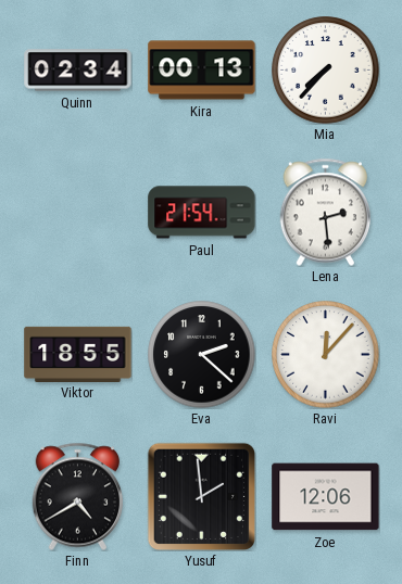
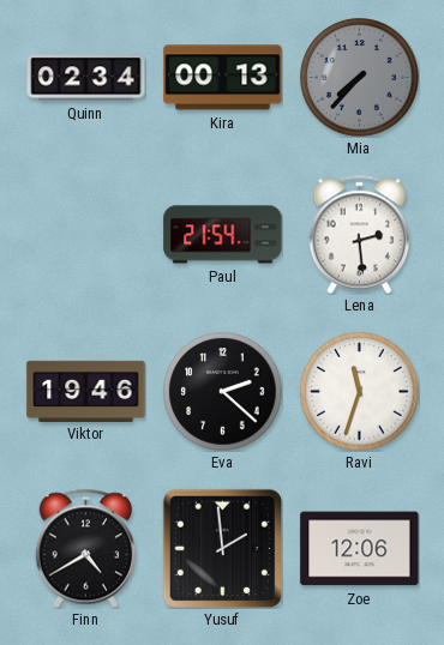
Mia dial: white -> grey (360, 78)
Viktor: 18:55 -> 19:46 (86, 391)
Ravi: 12:07 -> 11:33 (360, 392)
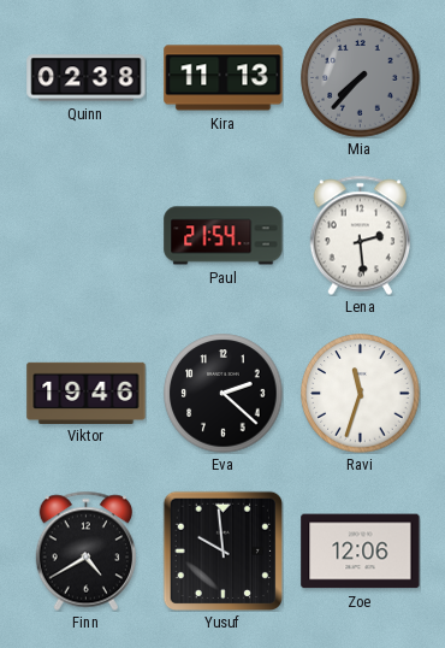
Quinn: 02:34 -> 02:38 (87, 78)
Kira: 00:13 -> 11:13 (224, 78)
Yusuf: 1:59 -> 9:59 (222, 550)
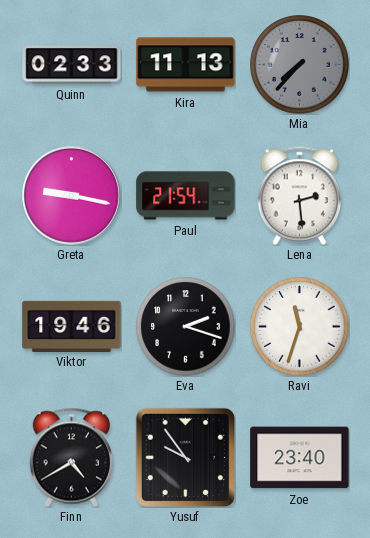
Quinn: 02:38 -> 02:33 (72, 65)
Greta: none -> 9:17 (72, 196)
Eva: 2:22 -> 2:18 (186, 327)
Yusuf: 9:59 -> 9:54 (185, 457)
Zoe: 12:06 -> 23:40 (300, 458)
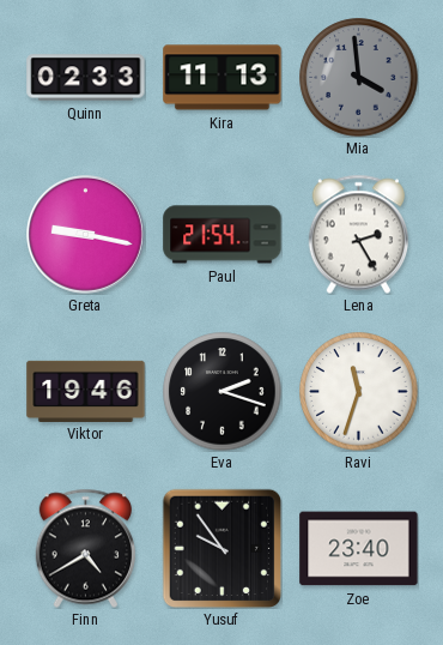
Mia: 7:37 -> 3:59 (359, 78)
Lena: 2:29 -> 2:25 (358, 234)
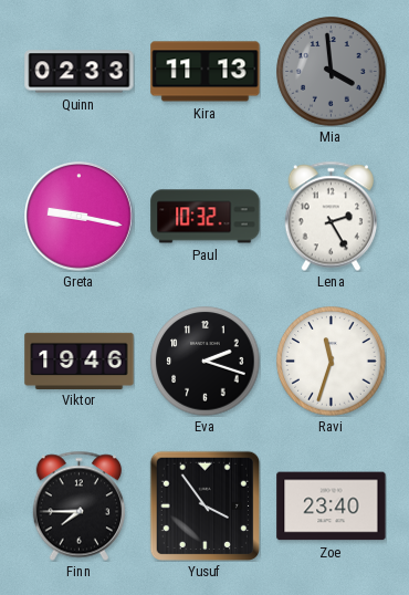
Paul: 21:54 -> 10:32 (206, 217)
Finn: 4:40 -> 7:45 (78, 505)
Yusuf: 9:54 -> 3:54 (204, 505)
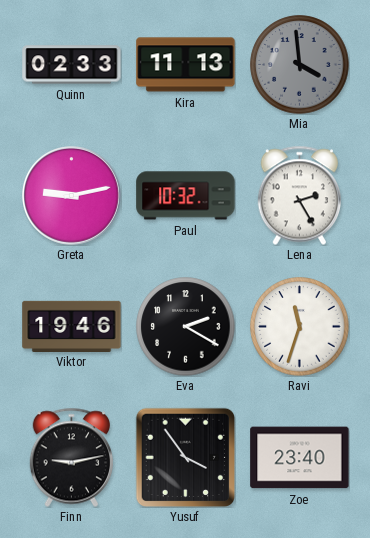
Greta: 9:17 -> 9:13 (72, 196)
Eva: 2:18 -> 2:20 (186, 327)
Finn: 7:45 -> 9:13 (71, 457)
